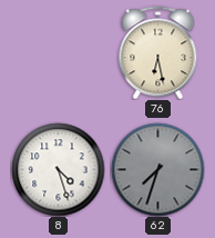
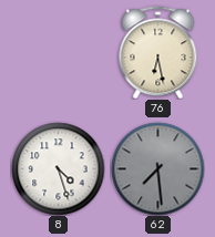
62: 7:33 -> 7:29 (157, 168)
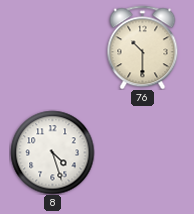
76: 6:28 -> 10:30 (143, 47)
62: 7:29 -> none (157, 168)
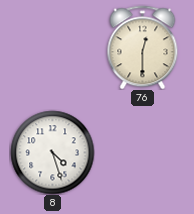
76: 10:30 -> 12:30 (143, 47)
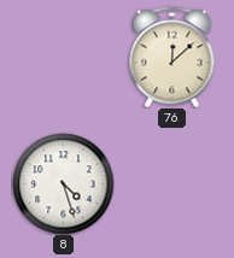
76: 12:30 -> 12:08 (172, 57)
